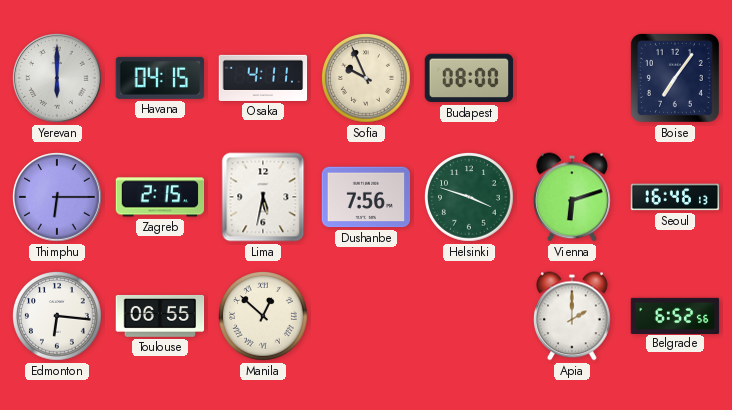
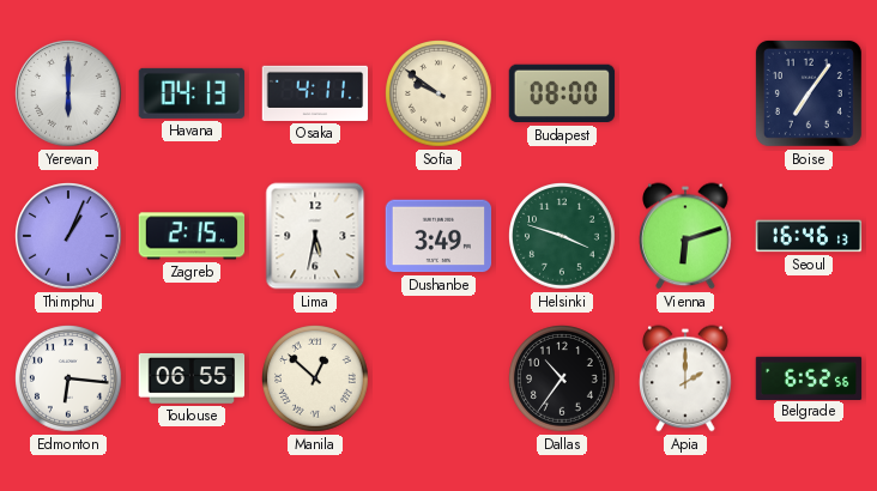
Havana: 04:15 -> 04:13 (192, 93)
Sofia: 9:56 -> 9:51 (440, 95)
Thimphu: 6:15 -> 1:04 (68, 236)
Dushanbe: 7:56 -> 3:49 (438, 236)
Dallas: none -> 10:36 (563, 380)
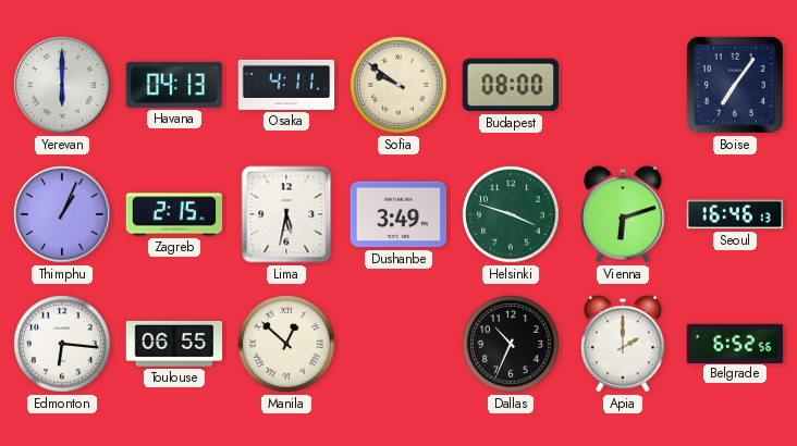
Dallas: 10:36 -> 10:34 (512, 345)
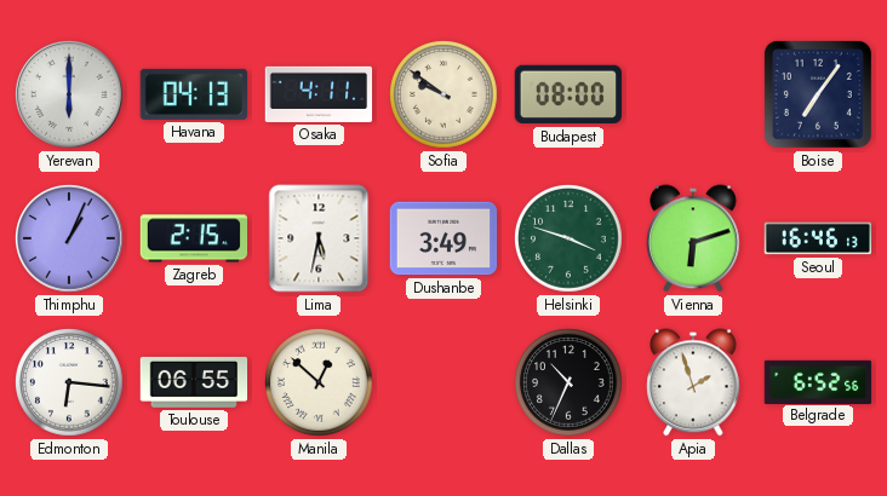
Apia: 2:00 -> 1:57 (693, 382)
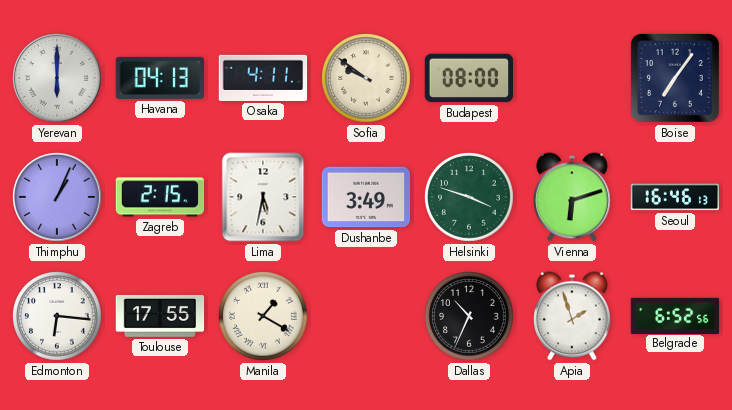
Toulouse: 06:55 -> 17:55 (160, 316)
Manila: 12:52 -> 1:20 (264, 317)
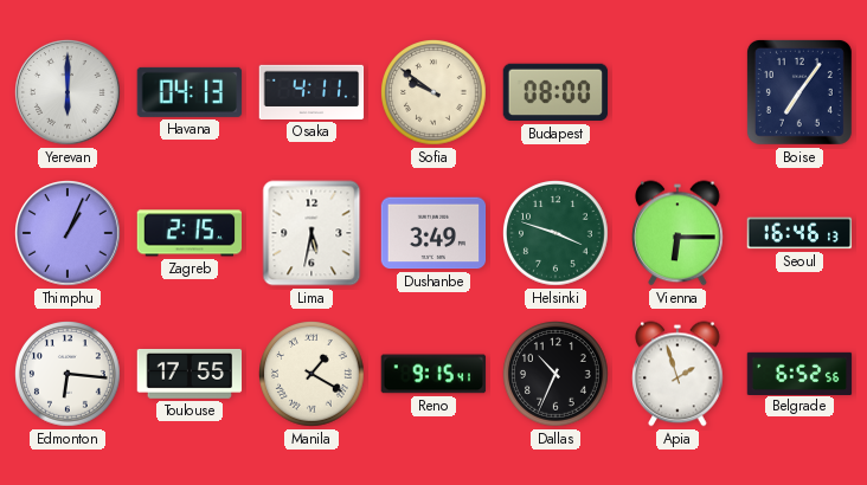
Vienna: 6:12 -> 6:15 (677, 233)
Reno: none -> 9:15 (433, 374)
